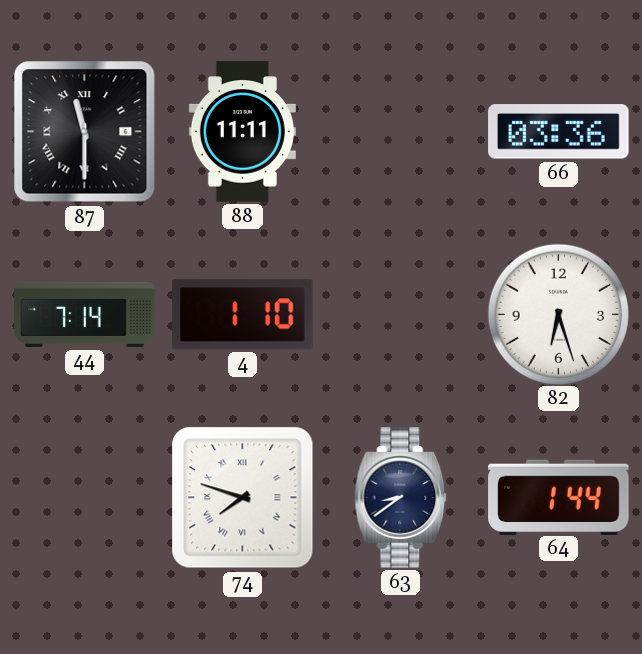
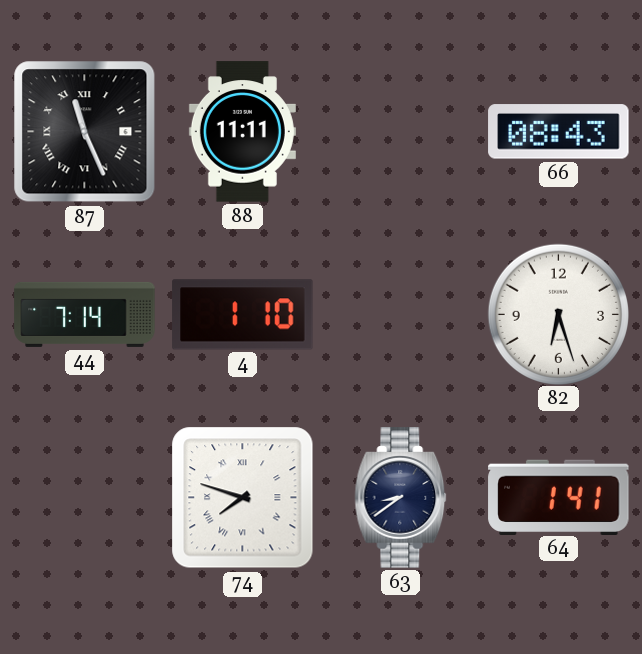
87: 11:30 -> 11:26 (85, 132)
66: 03:36 -> 08:43 (559, 132)
64: 1:44 -> 1:41 (559, 497)
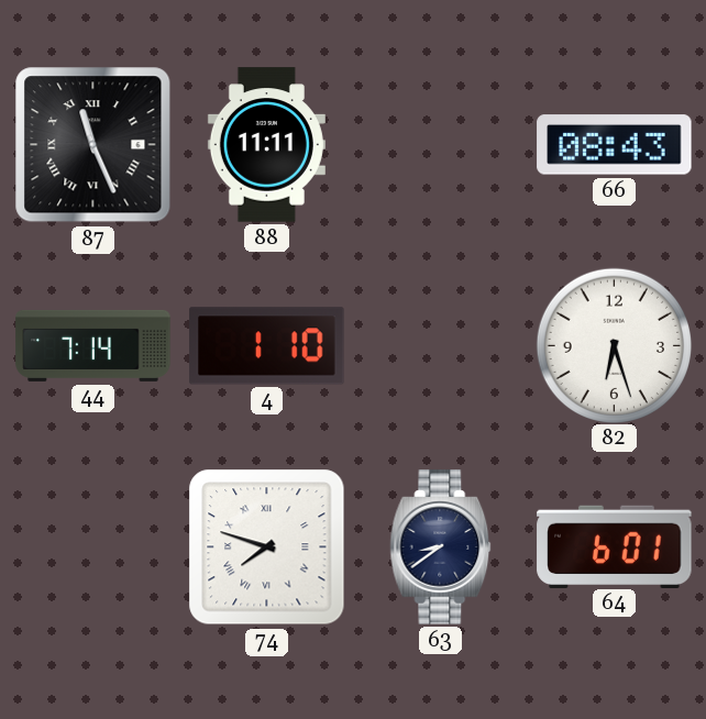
64: 1:41 -> 6:01 (615, 546)
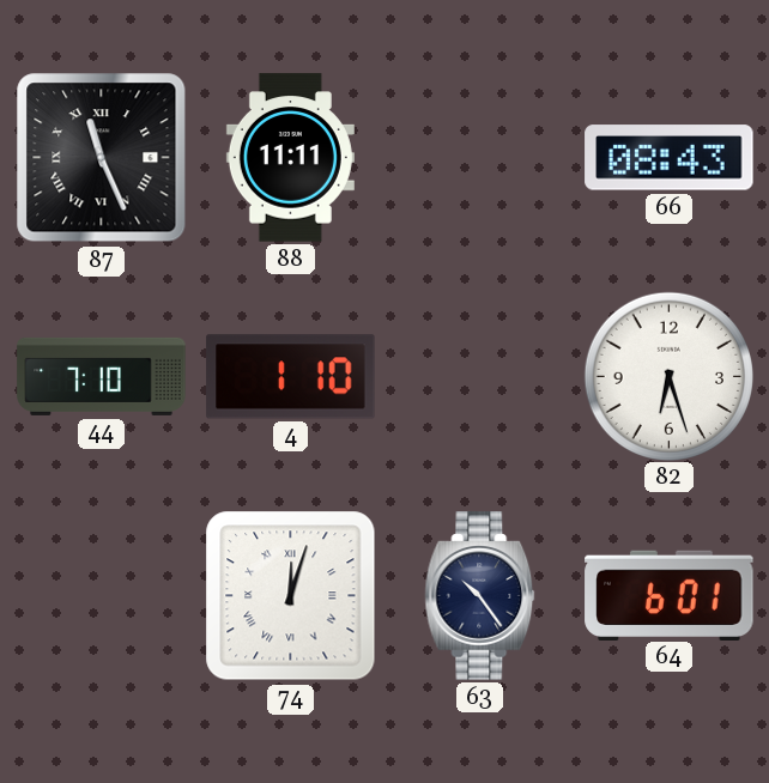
44: 7:14 -> 7:10 (102, 376)
74: 7:48 -> 12:03 (291, 596)
63: 8:39 -> 10:24 (480, 596)
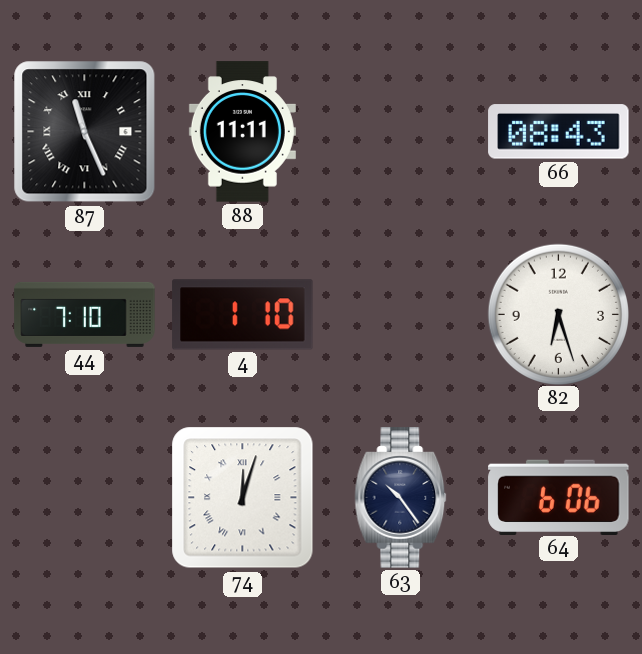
64: 6:01 -> 6:06 (559, 497)
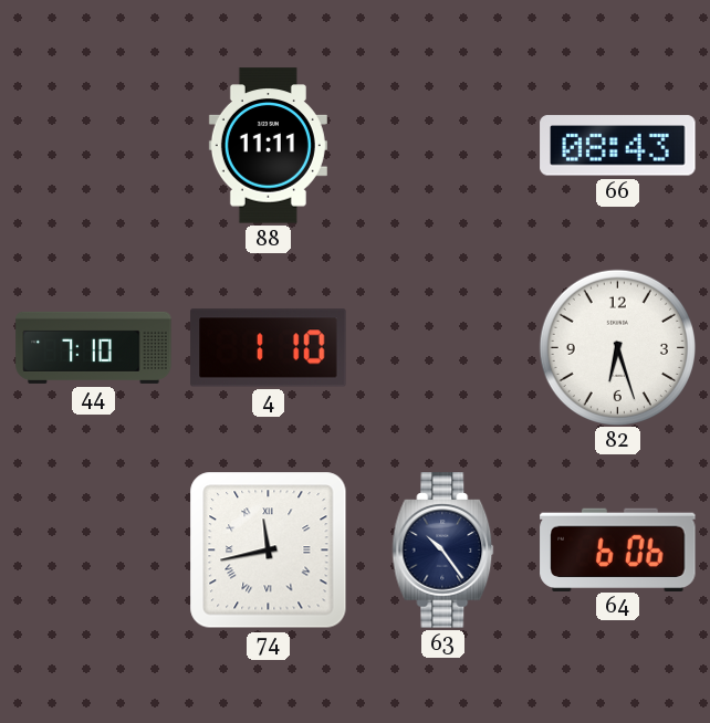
87: 11:26 -> none (85, 132)
74: 12:03 -> 11:43 (269, 551)
